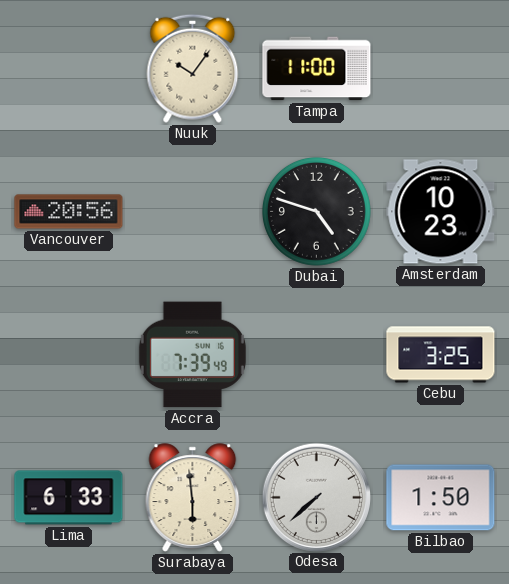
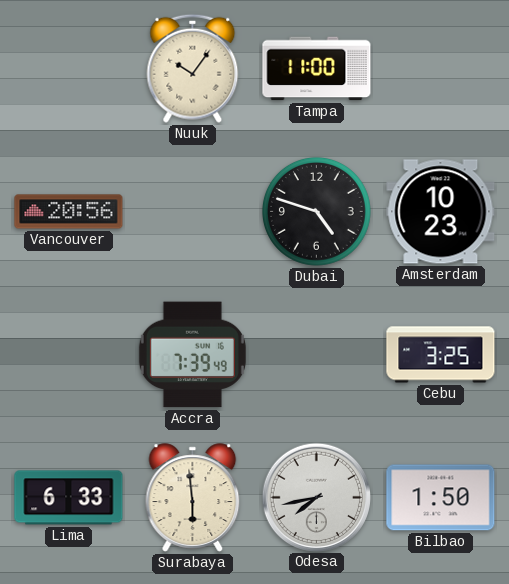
Odesa: 7:38 -> 7:43 (316, 497)
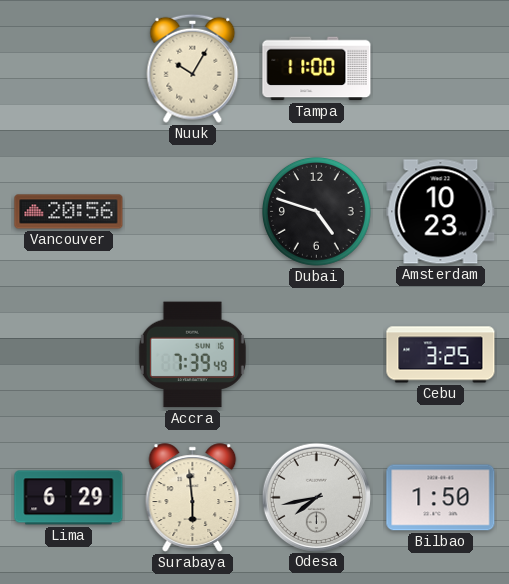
Nuuk: 10:06 -> 10:05 (193, 68)
Lima: 6:33 -> 6:29 (69, 498)
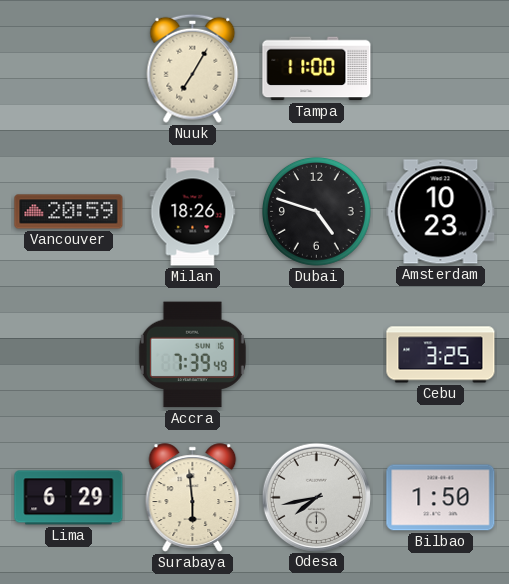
Nuuk: 10:05 -> 7:05 (193, 68)
Vancouver: 20:56 -> 20:59 (69, 212)
Milan: none -> 18:26 (193, 212)
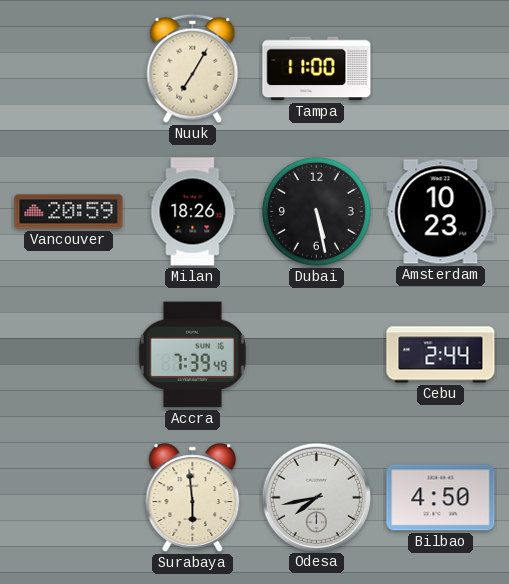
Dubai: 4:48 -> 5:28 (316, 211)
Cebu: 3:25 -> 2:44 (441, 355)
Lima: 6:29 -> none (69, 498)
Bilbao: 1:50 -> 4:50 (441, 498)
